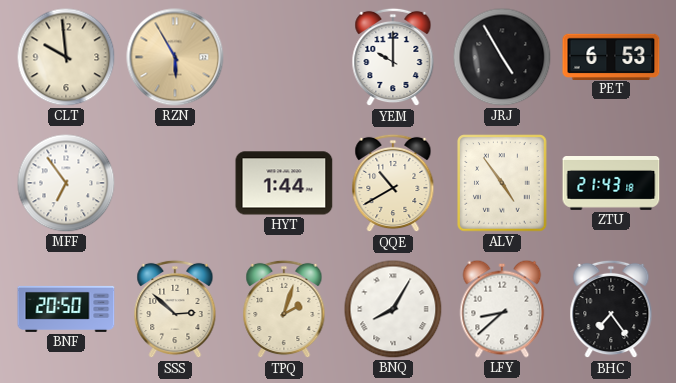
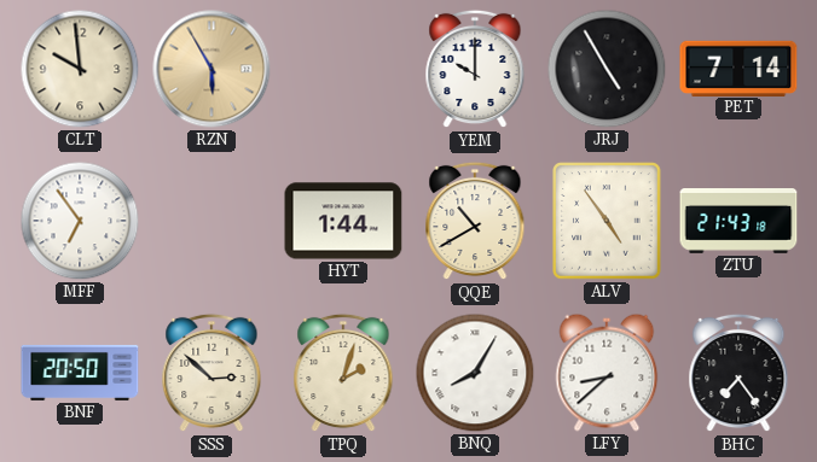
PET: 6:53 -> 7:14 (738, 68)
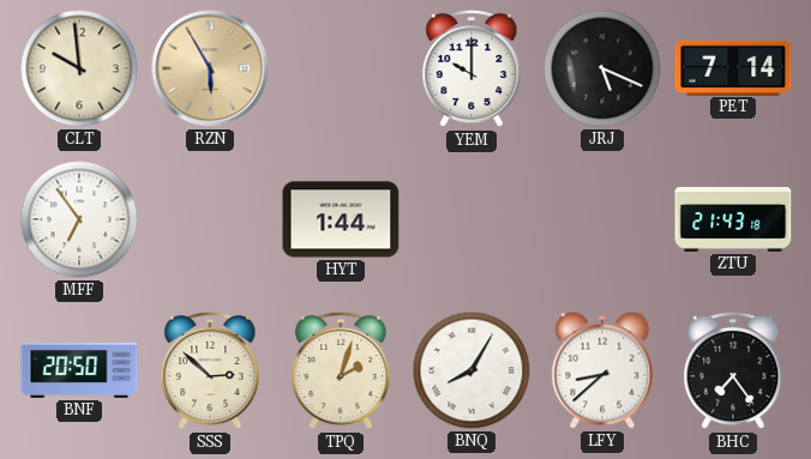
JRJ: 4:55 -> 5:19 (602, 68)
QQE: 10:40 -> none (475, 221)
ALV: 4:54 -> none (607, 221)
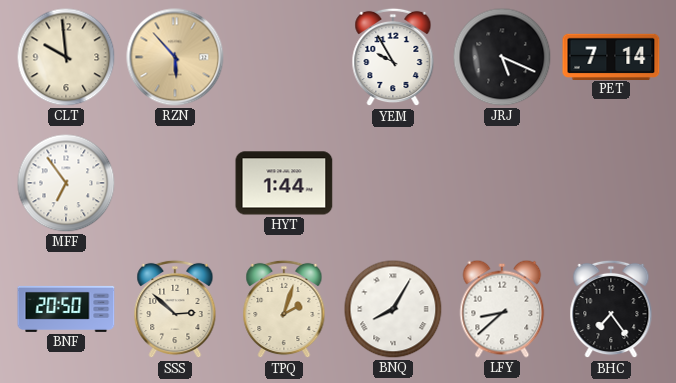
RZN: 5:55 -> 5:53 (175, 57)
YEM: 10:00 -> 9:55 (393, 57)
ZTU: 21:43 -> none (733, 221)
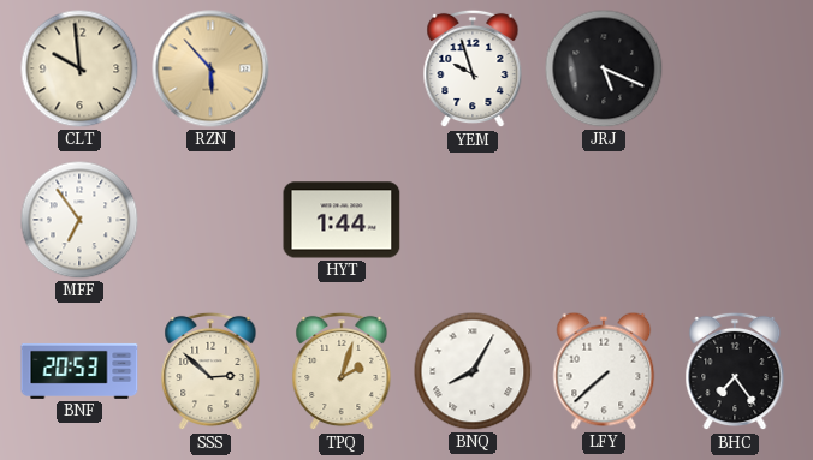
YEM: 9:55 -> 9:57 (473, 68)
PET: 7:14 -> none (611, 56)
BNF: 20:50 -> 20:53 (79, 371)
LFY: 8:38 -> 7:38 (604, 371)
